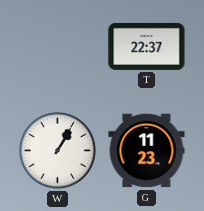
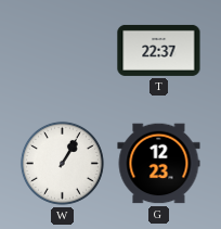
G: 11:23 -> 12:23 (159, 164)
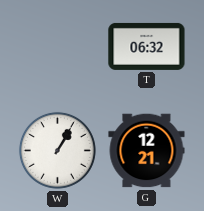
T: 22:37 -> 06:32 (147, 46)
G: 12:23 -> 12:21 (147, 151)
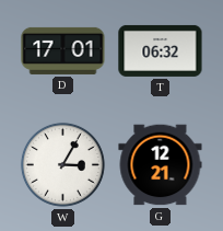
D: none -> 17:01 (63, 50)
W: 1:05 -> 3:05 (62, 164)
